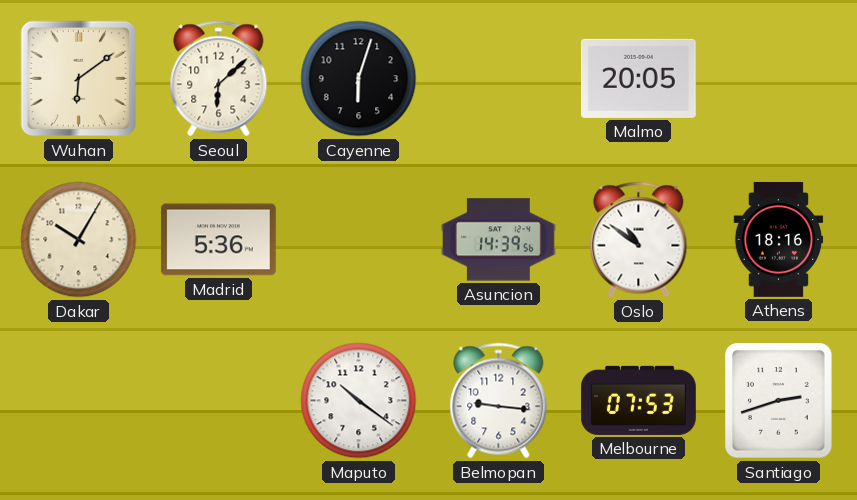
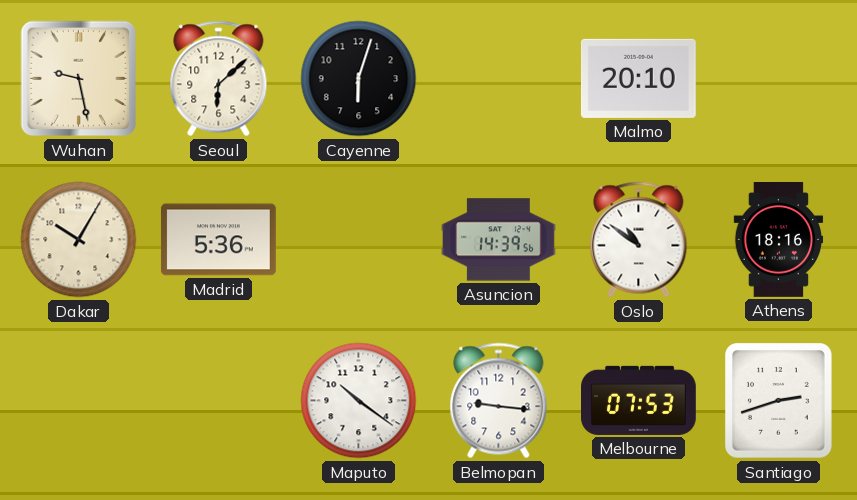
Wuhan: 6:09 -> 9:28 (79, 79)
Malmo: 20:05 -> 20:10 (638, 78)
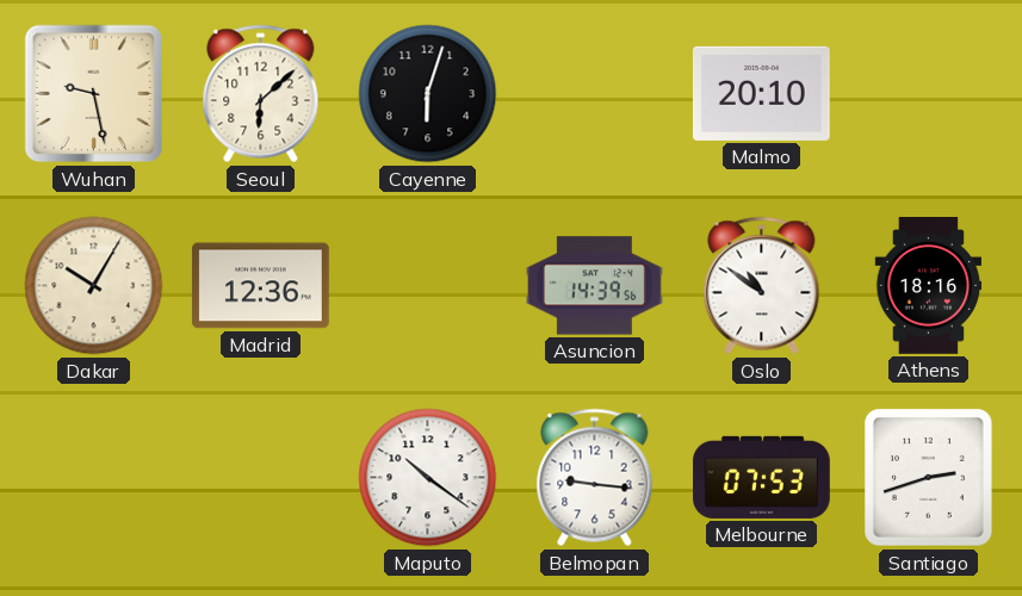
Madrid: 5:36 -> 12:36 (260, 286)
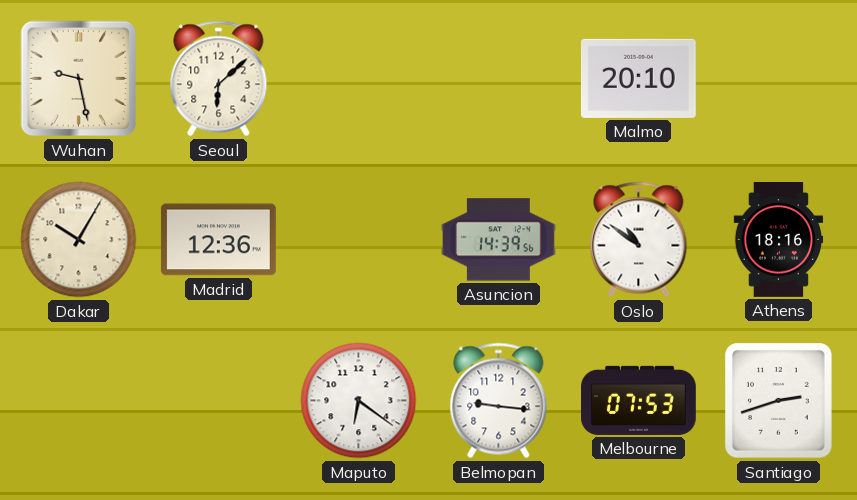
Cayenne: 6:03 -> none (428, 94)
Maputo: 10:21 -> 6:21 (359, 401)
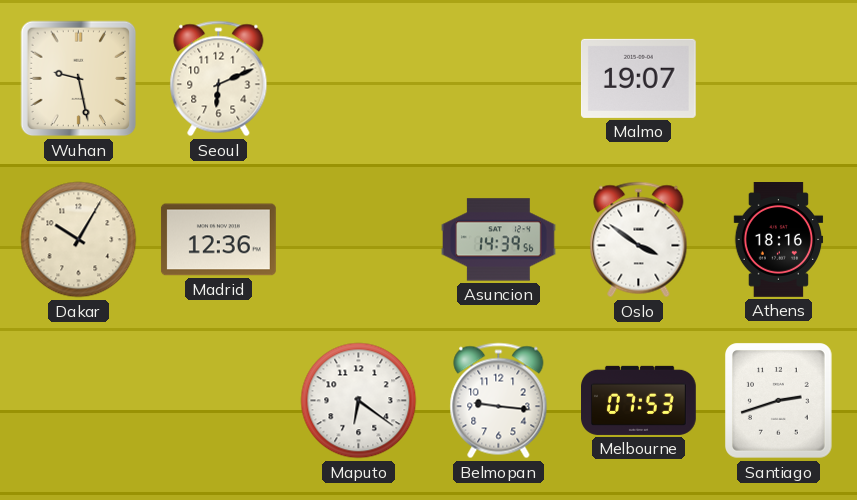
Seoul: 6:08 -> 6:11 (219, 79)
Malmo: 20:10 -> 19:07 (638, 78)
Oslo: 10:51 -> 3:51 (639, 240)
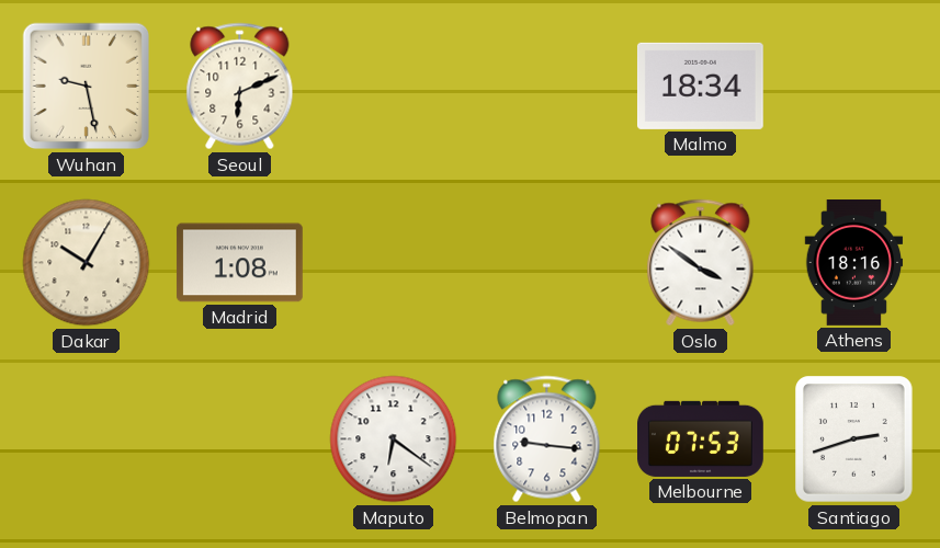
Malmo: 19:07 -> 18:34 (700, 85)
Madrid: 12:36 -> 1:08 (239, 263)
Asuncion: 14:39 -> none (499, 240)
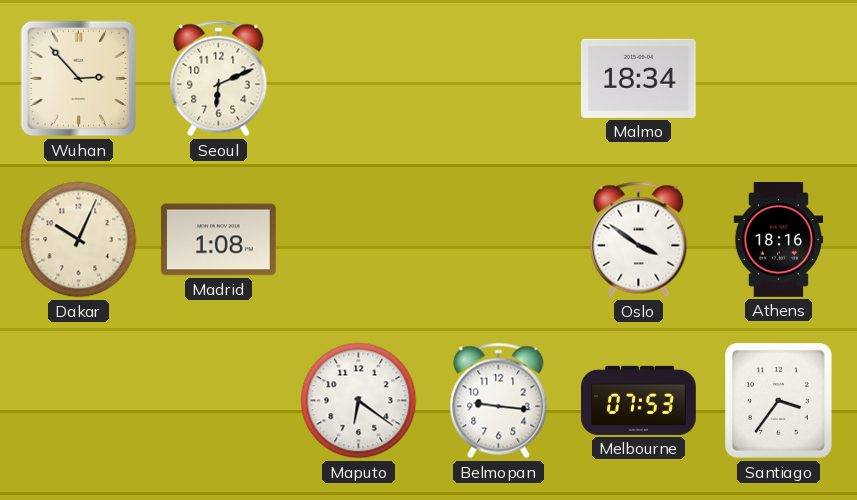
Wuhan: 9:28 -> 2:53 (79, 79)
Dakar: 10:05 -> 10:04 (79, 240)
Santiago: 2:42 -> 3:36 (779, 401)
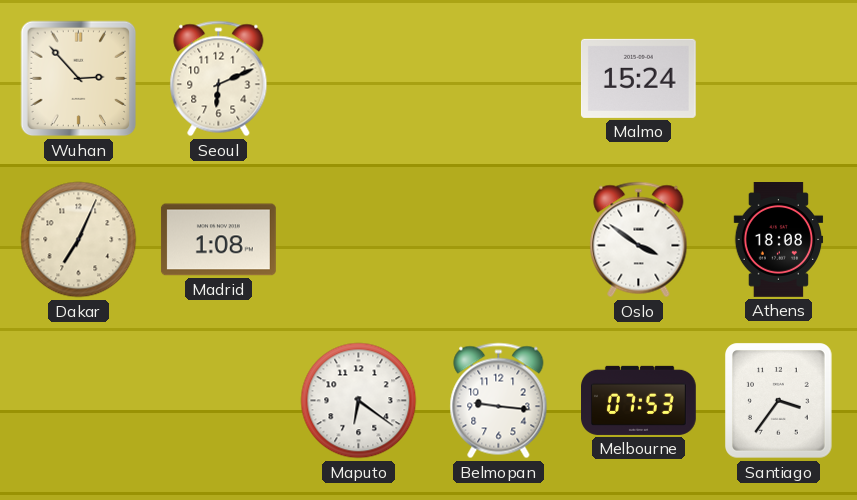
Malmo: 18:34 -> 15:24 (638, 78)
Dakar: 10:04 -> 7:04 (79, 240)
Athens: 18:16 -> 18:08 (779, 240)
